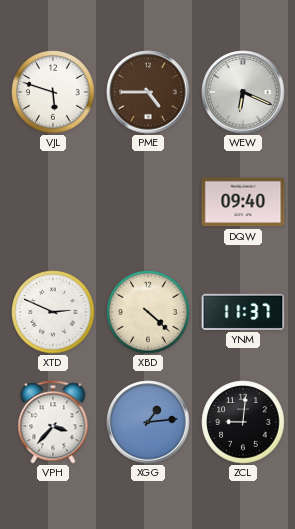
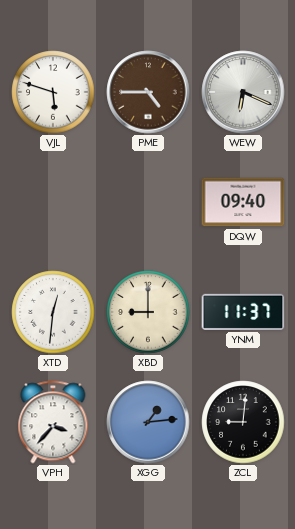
XTD: 2:49 -> 12:31 (53, 312)
XBD: 4:22 -> 9:00 (148, 312)
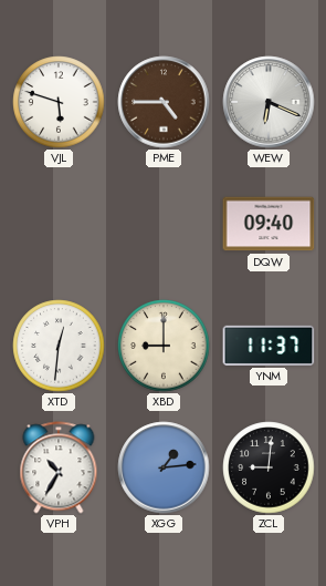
VPH: 3:37 -> 10:35 (59, 467)
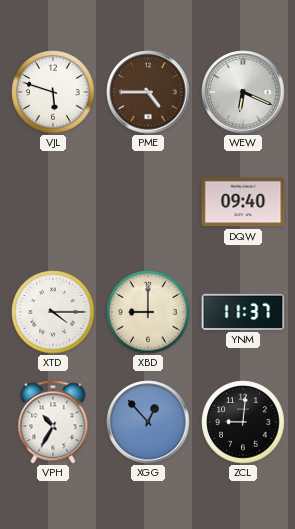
XTD: 12:31 -> 4:15 (53, 312)
XGG: 1:14 -> 12:53 (148, 422)
